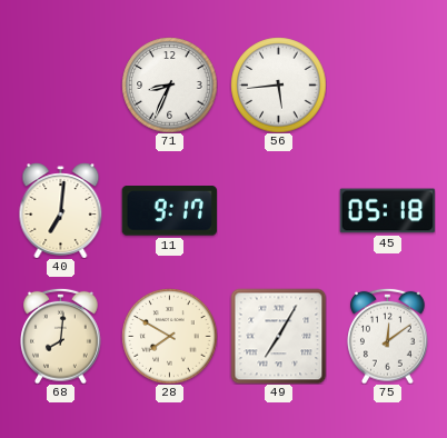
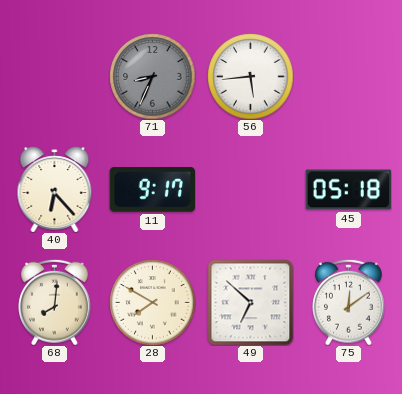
71 dial: white -> grey (152, 76)
40: 7:01 -> 6:23 (55, 189)
49: 7:05 -> 6:52 (250, 302)
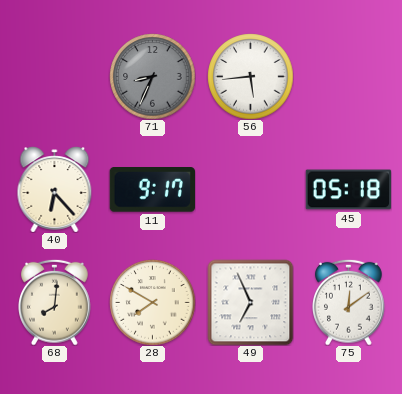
49: 6:52 -> 6:56 (250, 302)
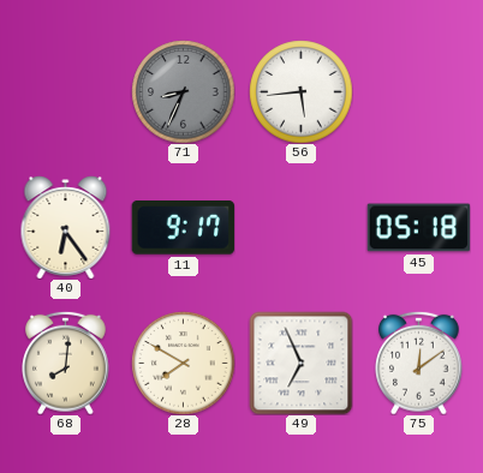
40: 6:23 -> 6:24 (66, 227)
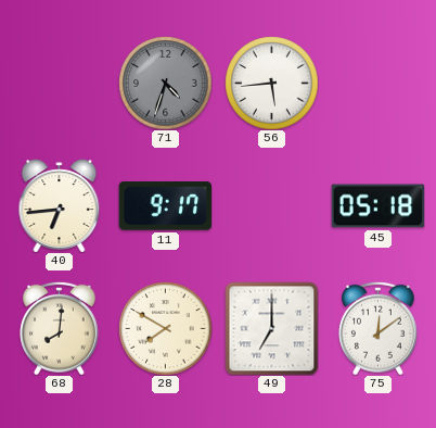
71: 8:34 -> 4:33 (165, 83)
40: 6:24 -> 6:44 (60, 205)
49: 6:56 -> 7:00 (271, 328)
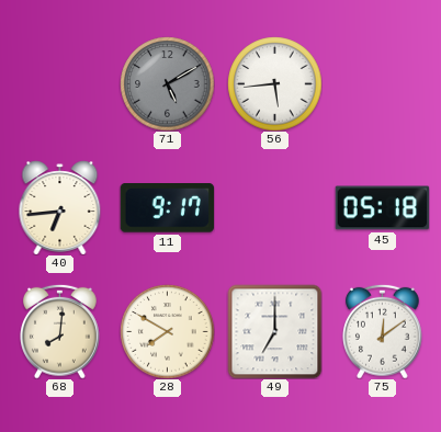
71: 4:33 -> 5:10 (167, 83)
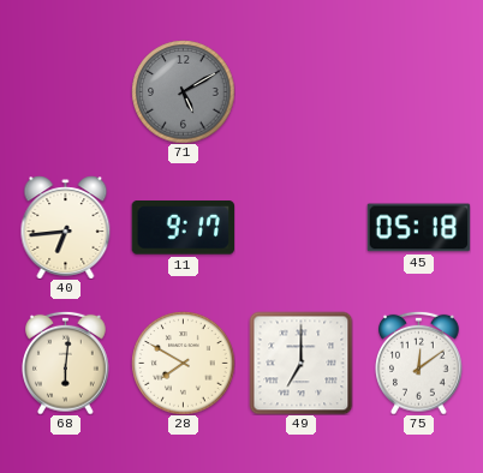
56: 5:44 -> none (274, 83)
68: 8:01 -> 6:01 (66, 363)
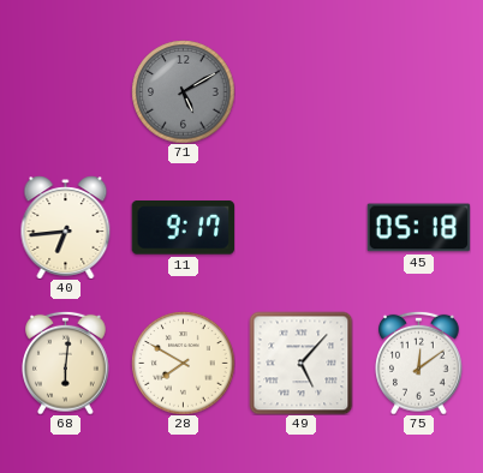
49: 7:00 -> 5:07 (300, 363)
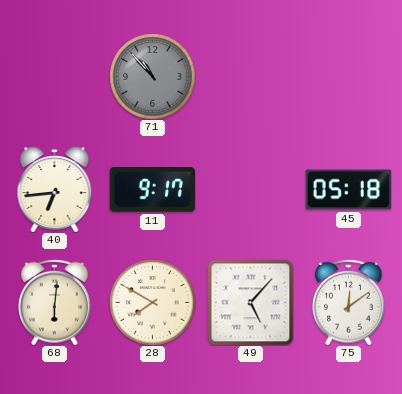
71: 5:10 -> 10:53 (152, 76)
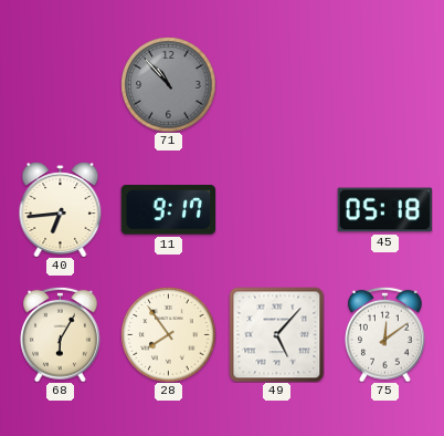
68: 6:01 -> 6:05 (61, 334)
28: 7:50 -> 7:54 (168, 334)
